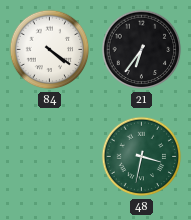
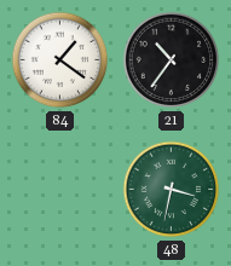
84: 4:21 -> 1:21 (60, 60)
21: 6:36 -> 10:36 (172, 60)
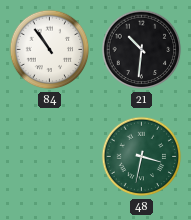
84: 1:21 -> 10:54 (50, 50)
21: 10:36 -> 10:31 (142, 50)
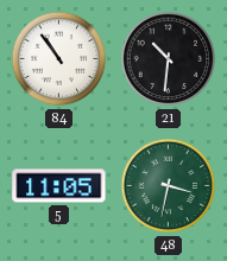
5: none -> 11:05 (59, 186)
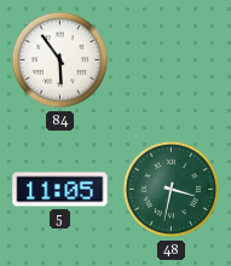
84: 10:54 -> 5:54 (60, 60)
21: 10:31 -> none (169, 59)
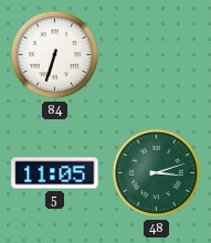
84: 5:54 -> 6:33 (55, 55)
48: 3:32 -> 3:12 (157, 173)
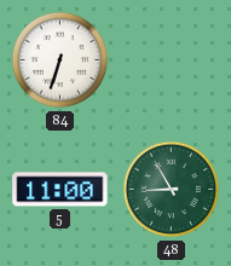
5: 11:05 -> 11:00 (60, 190)
48: 3:12 -> 8:55 (172, 190)
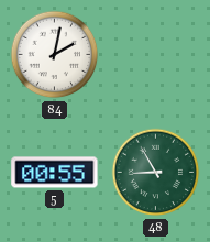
84: 6:33 -> 2:02 (55, 55)
5: 11:00 -> 00:55 (55, 173)
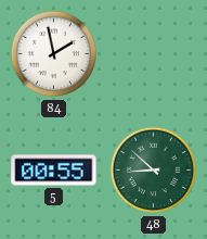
84: 2:02 -> 1:58 (54, 54)
48: 8:55 -> 8:52 (154, 171)
